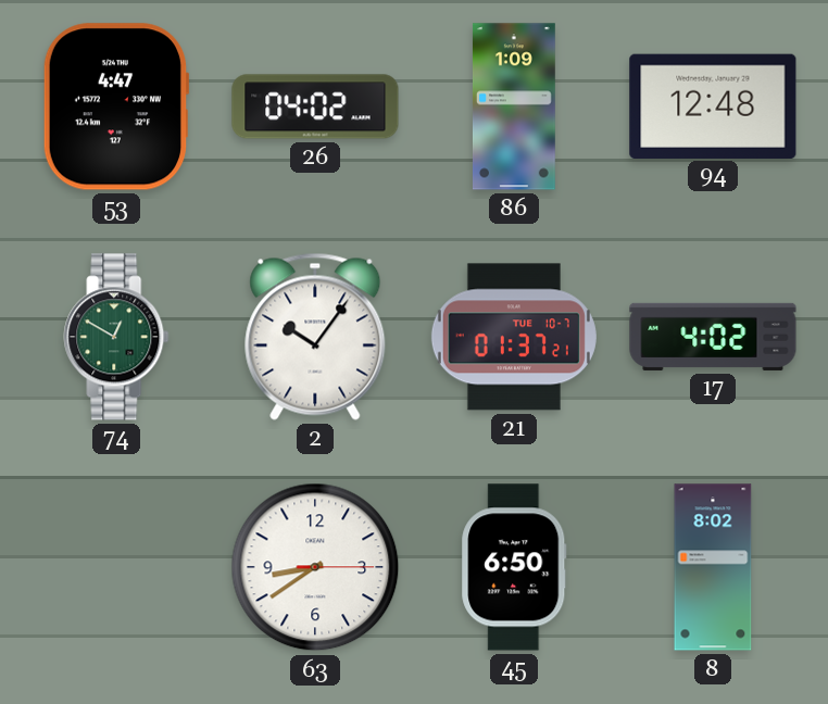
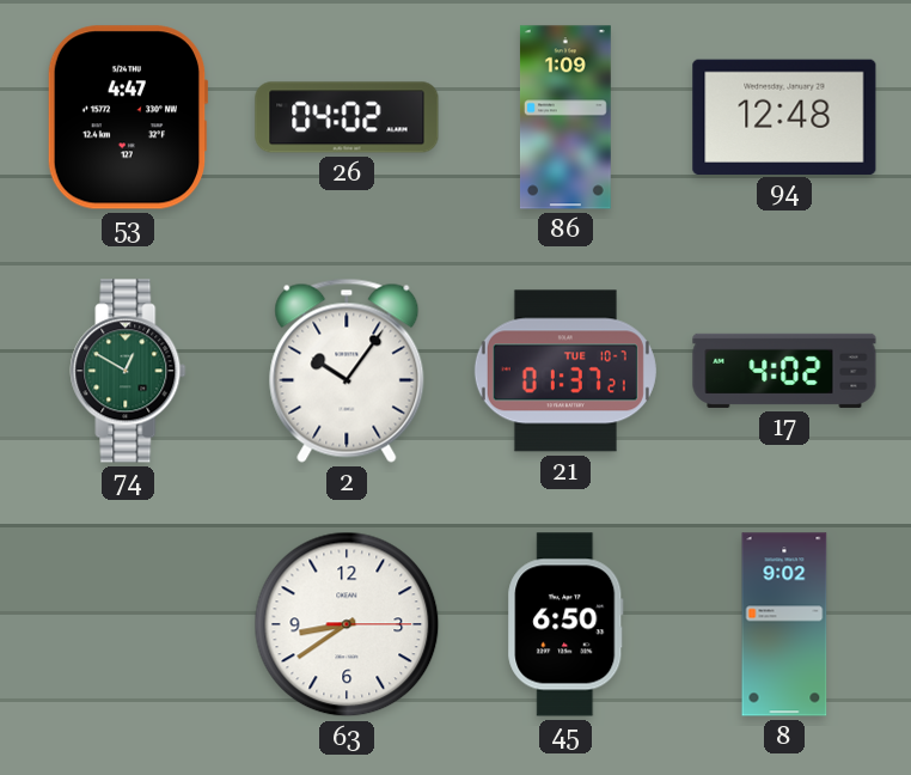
8: 8:02 -> 9:02 (784, 624)
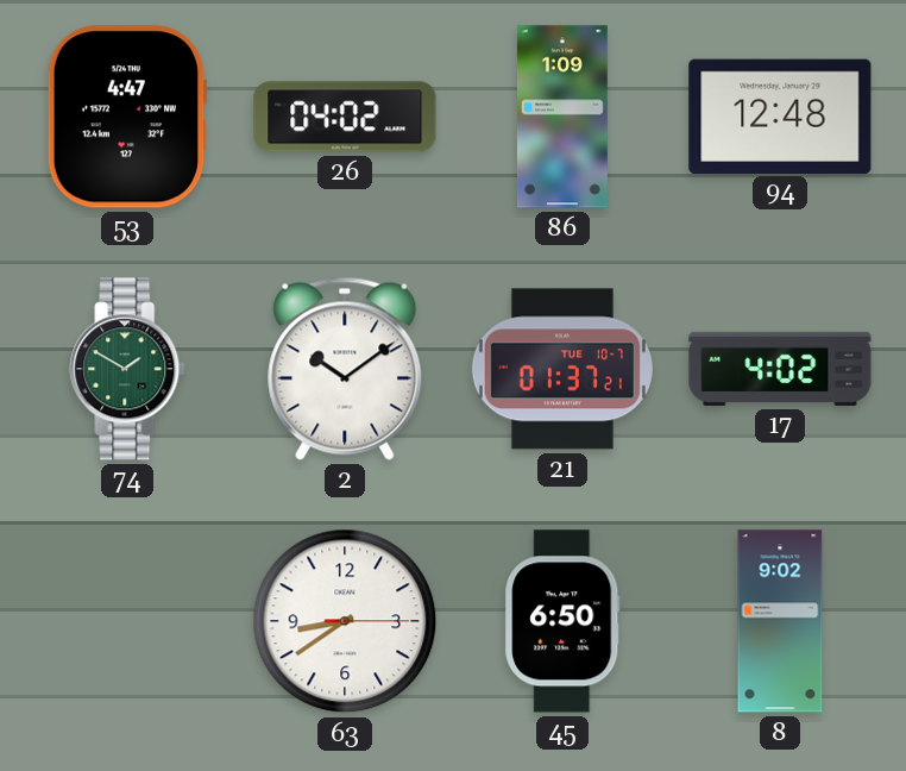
74: 12:50 -> 1:50 (127, 369)
2: 10:06 -> 10:09 (345, 369)
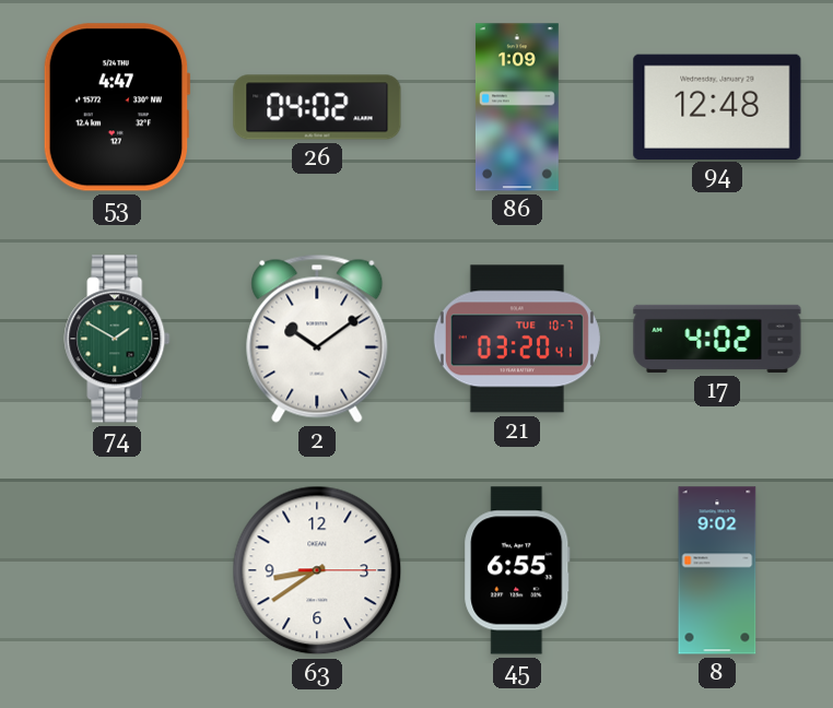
21: 01:37 -> 03:20 (517, 339)
45: 6:50 -> 6:55 (517, 570)
